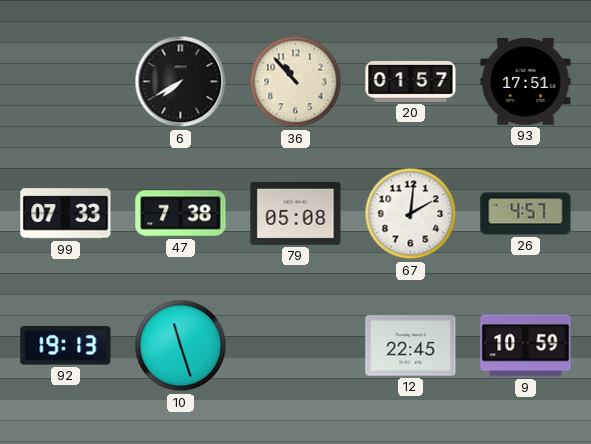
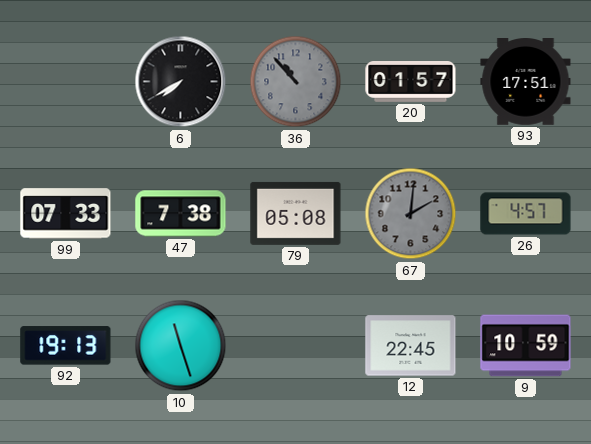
36 dial: cream -> grey (296, 82)
67 dial: white -> grey (411, 214)
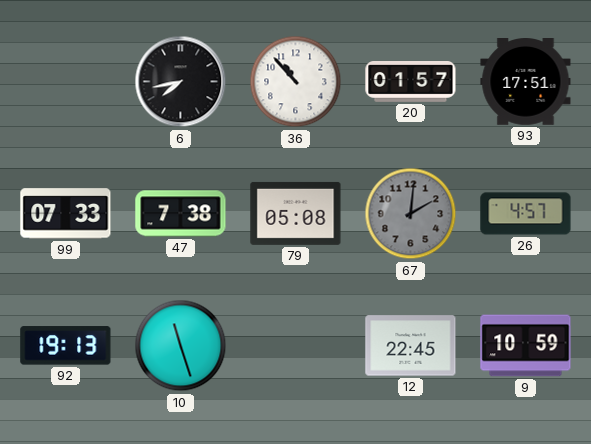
6: 7:40 -> 7:43 (181, 82)
36 dial: grey -> white (296, 82)
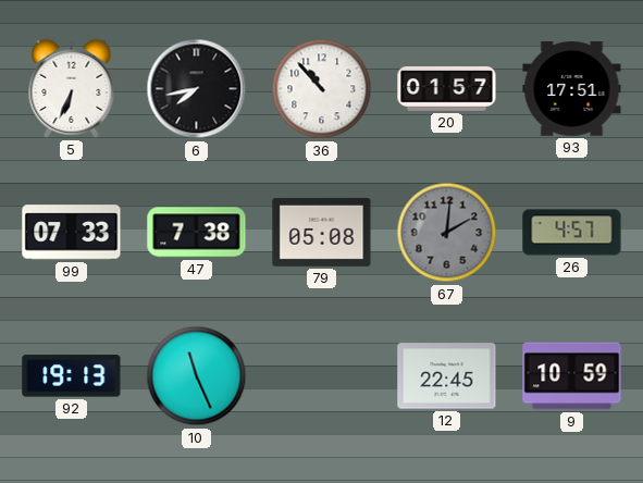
5: none -> 6:34 (72, 88)
10: 11:27 -> 11:26 (197, 376)
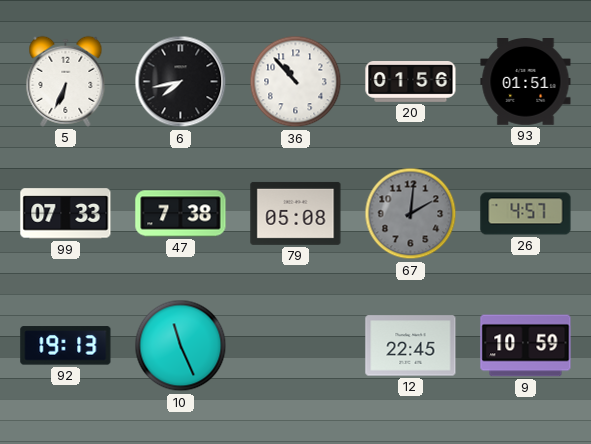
20: 01:57 -> 01:56 (411, 82)
93: 17:51 -> 01:51 (526, 82)
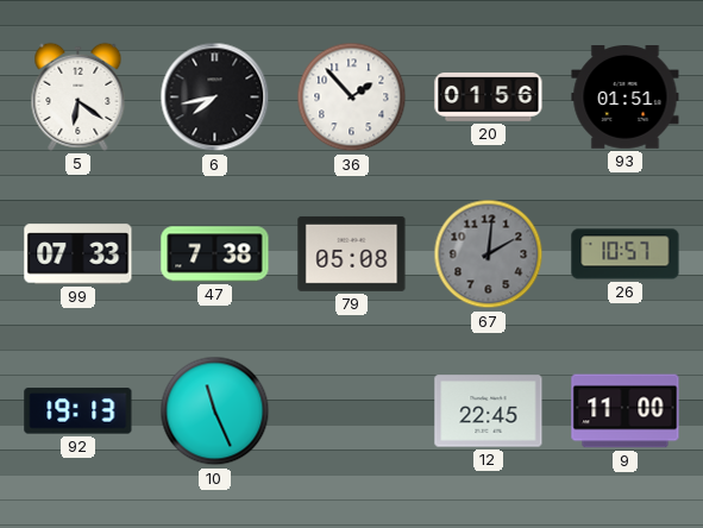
5: 6:34 -> 6:21 (79, 96)
36: 10:53 -> 1:53 (352, 98)
26: 4:57 -> 10:57 (626, 254)
9: 10:59 -> 11:00 (626, 411)
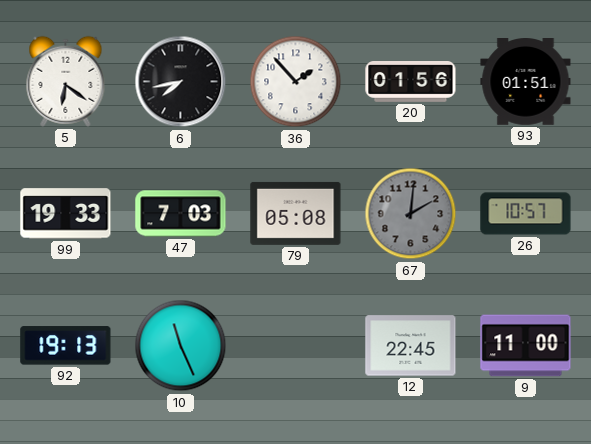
99: 07:33 -> 19:33 (66, 214)
47: 7:38 -> 7:03 (181, 214)
